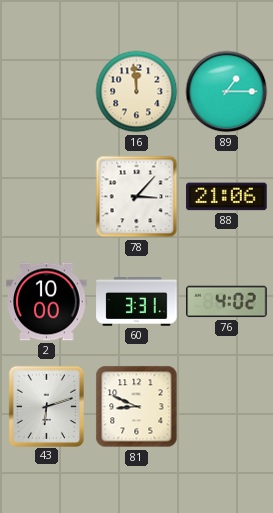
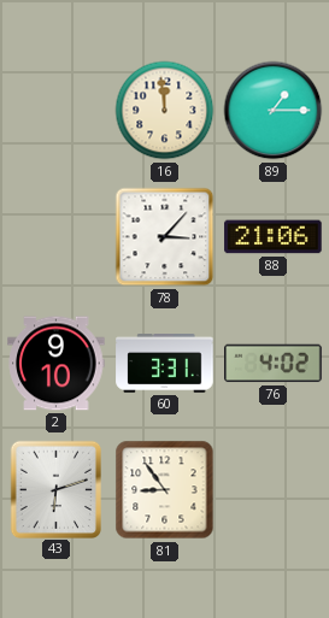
2: 10:00 -> 9:10 (57, 364)
81: 8:49 -> 8:54 (165, 490)
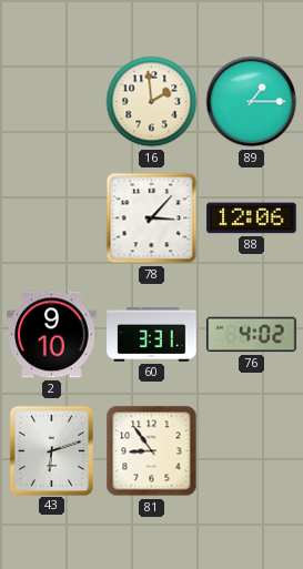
16: 11:59 -> 1:59 (152, 102)
88: 21:06 -> 12:06 (252, 219)
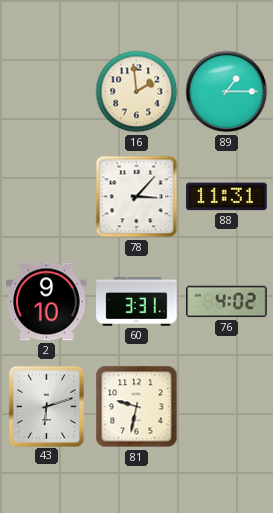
88: 12:06 -> 11:31 (227, 197)
81: 8:54 -> 9:32 (137, 407)
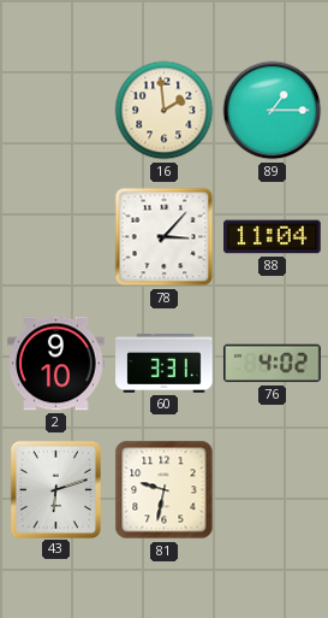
88: 11:31 -> 11:04 (273, 237)
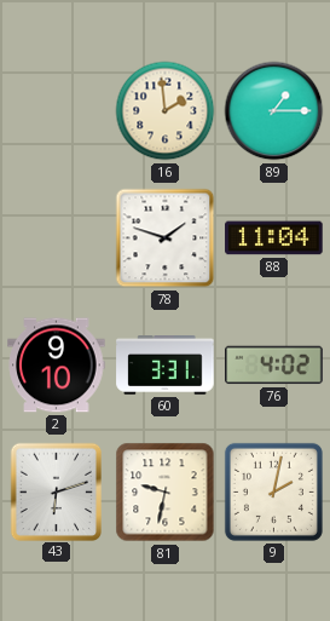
78: 3:07 -> 1:48 (166, 238)
9: none -> 2:02 (273, 491)
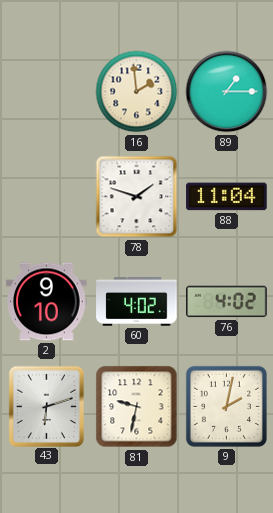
60: 3:31 -> 4:02 (137, 302)
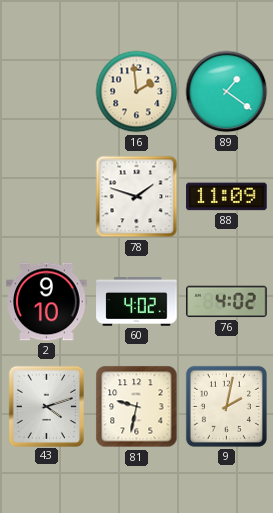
89: 1:15 -> 1:21 (227, 92)
88: 11:04 -> 11:09 (227, 197)
43: 6:12 -> 4:12 (46, 406)
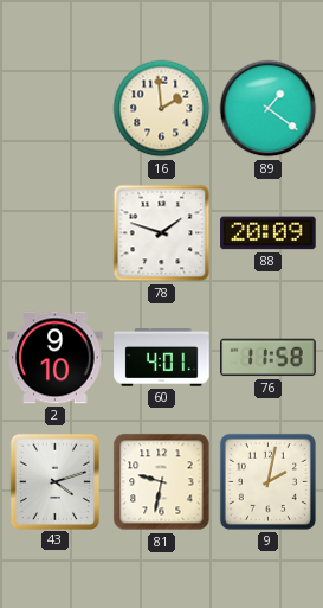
88: 11:09 -> 20:09 (269, 233)
60: 4:02 -> 4:01 (162, 358)
76: 4:02 -> 11:58 (269, 358)
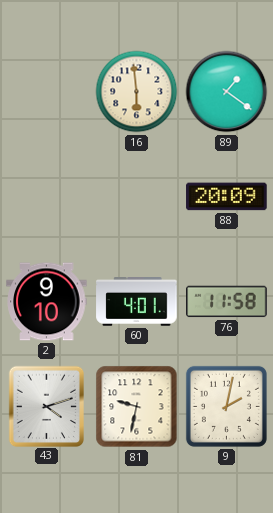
16: 1:59 -> 5:59 (137, 92)
78: 1:48 -> none (162, 233)
